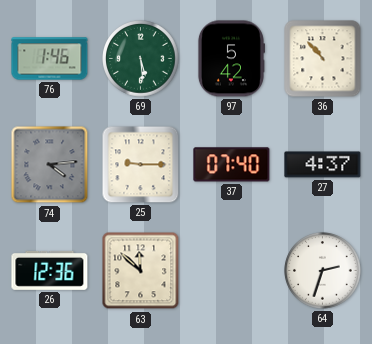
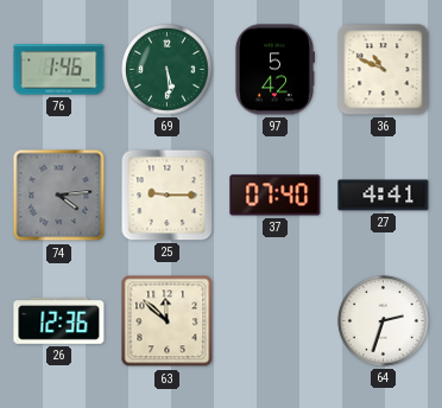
36: 10:53 -> 10:49 (384, 70)
27: 4:37 -> 4:41 (384, 196)
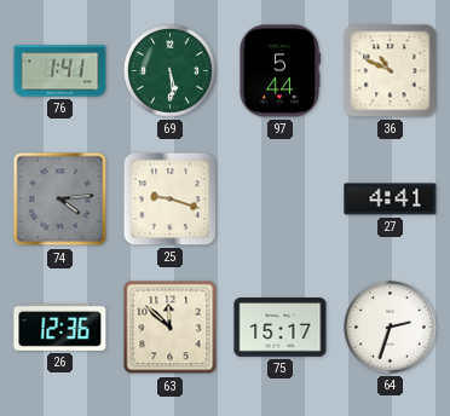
76: 1:46 -> 1:41 (60, 71)
97: 5:42 -> 5:44 (279, 71)
25: 9:15 -> 9:18 (171, 200)
37: 07:40 -> none (276, 196)
75: none -> 15:17 (281, 328)
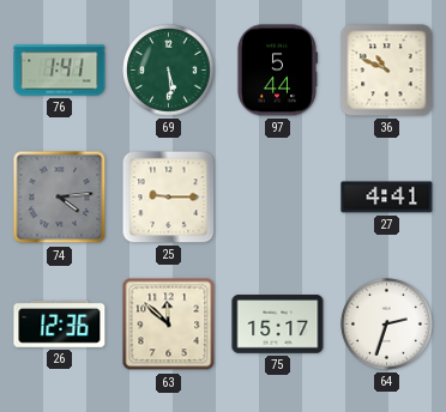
25: 9:18 -> 9:15 (169, 198)
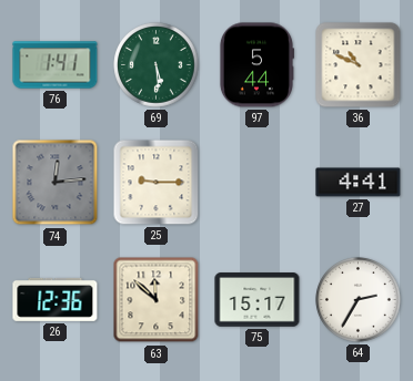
74: 4:14 -> 12:14 (56, 183)
64: 2:33 -> 2:35 (359, 300)
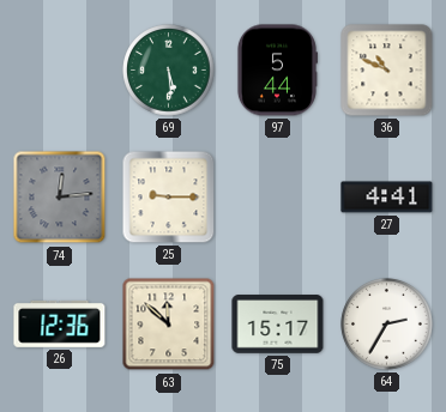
76: 1:41 -> none (56, 65)
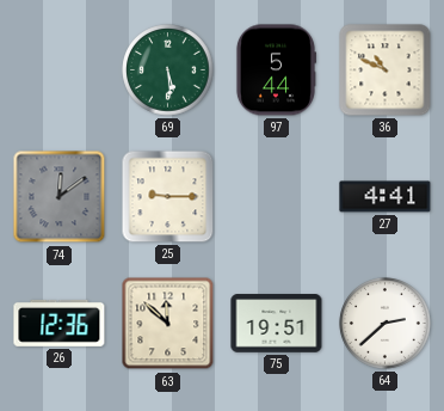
74: 12:14 -> 12:09 (60, 197)
75: 15:17 -> 19:51 (277, 324)
64: 2:35 -> 2:38 (386, 324)
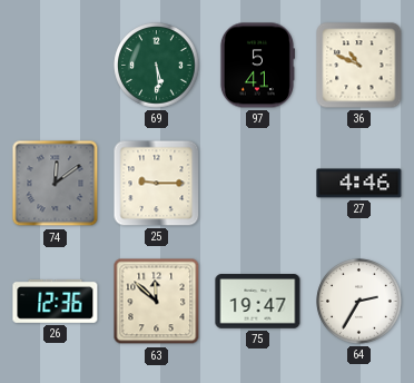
97: 5:44 -> 5:41 (257, 66)
27: 4:41 -> 4:46 (359, 184)
75: 19:51 -> 19:47 (258, 302)
64: 2:38 -> 2:35 (359, 302)
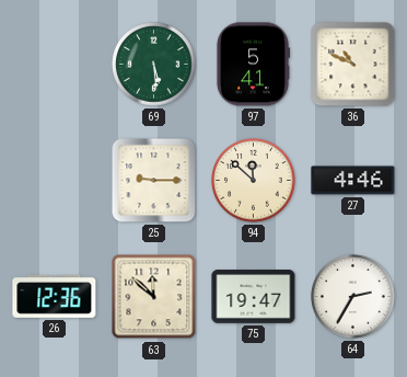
74: 12:09 -> none (56, 184)
94: none -> 11:52 (254, 181)
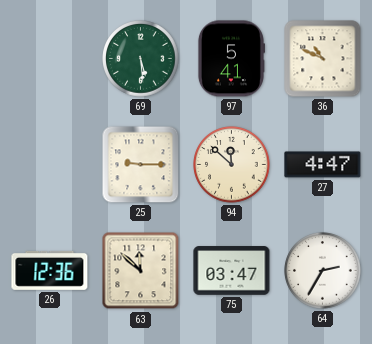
27: 4:46 -> 4:47 (323, 165)
75: 19:47 -> 03:47 (232, 271)
